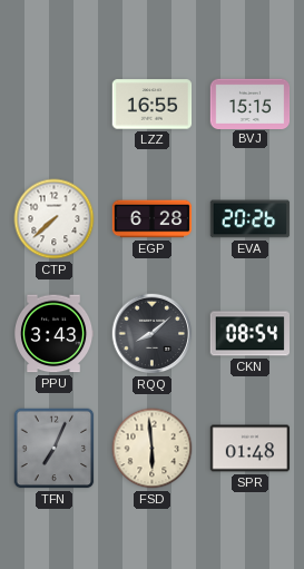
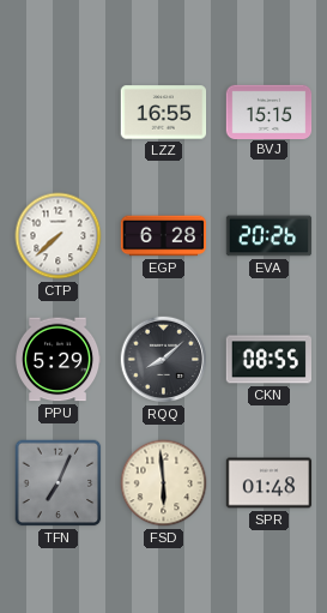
PPU: 3:43 -> 5:29 (59, 360)
CKN: 08:54 -> 08:55 (268, 360)
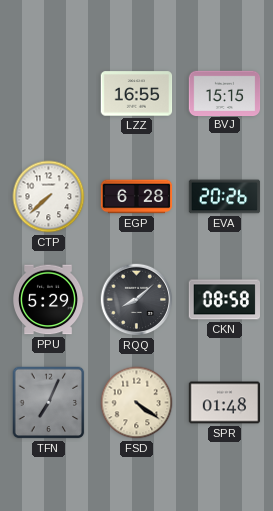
CKN: 08:55 -> 08:58 (224, 300)
FSD: 5:59 -> 4:21 (137, 403)
